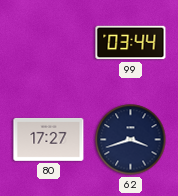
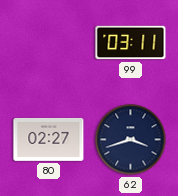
99: 03:44 -> 03:11 (131, 43)
80: 17:27 -> 02:27 (49, 139)
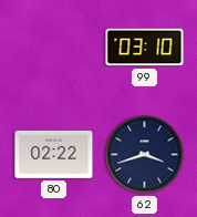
99: 03:11 -> 03:10 (145, 48)
80: 02:27 -> 02:22 (54, 154)
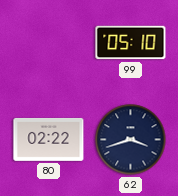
99: 03:10 -> 05:10 (131, 43)
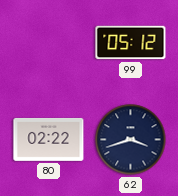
99: 05:10 -> 05:12 (131, 43)
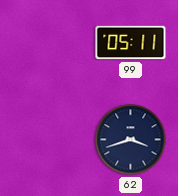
99: 05:12 -> 05:11 (131, 43)
80: 02:22 -> none (49, 139)
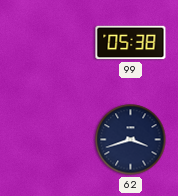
99: 05:11 -> 05:38 (131, 43)
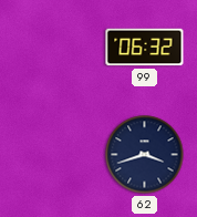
99: 05:38 -> 06:32 (145, 48)
